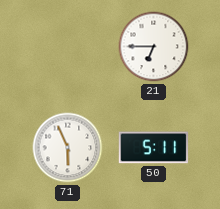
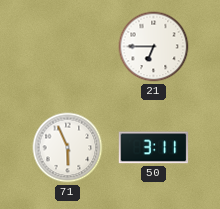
50: 5:11 -> 3:11 (154, 148)
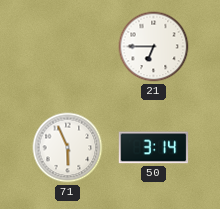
50: 3:11 -> 3:14 (154, 148)
